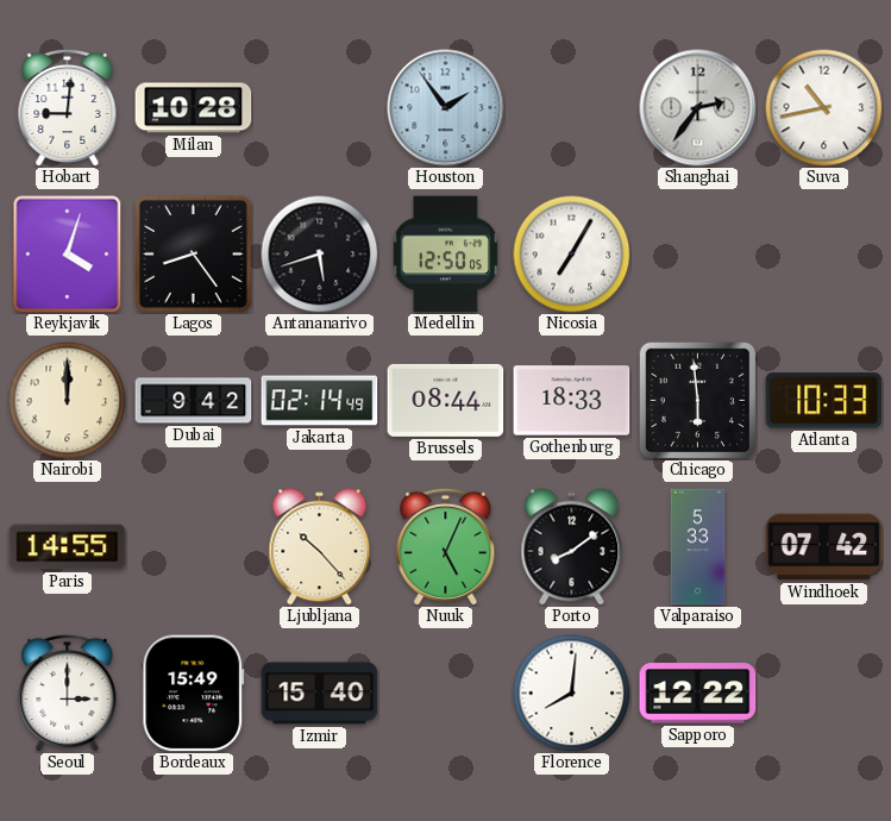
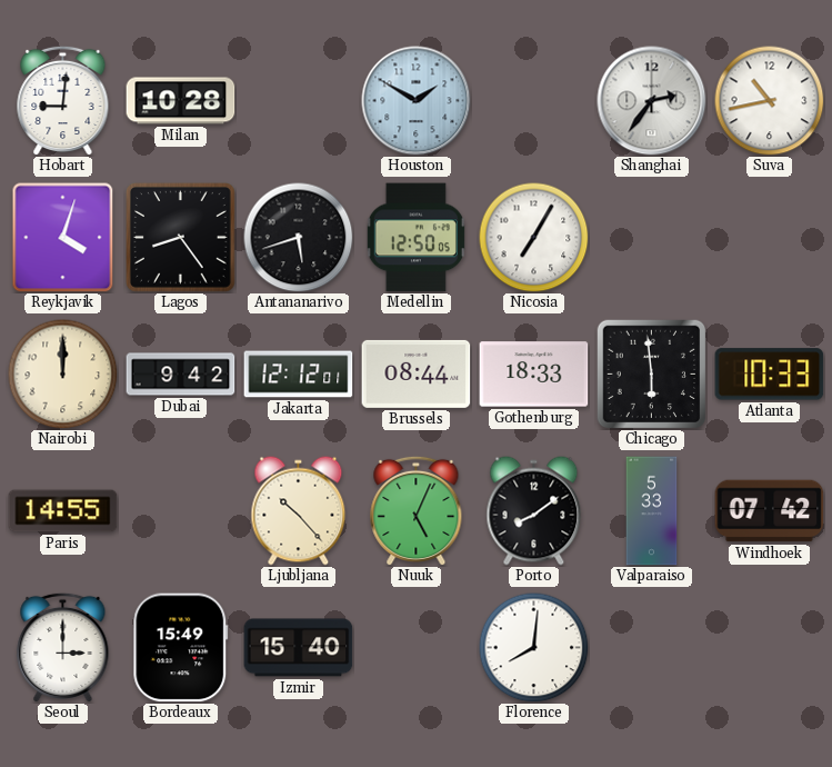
Houston: 1:54 -> 1:50 (417, 101)
Jakarta: 02:14 -> 12:12 (299, 375)
Sapporo: 12:22 -> none (698, 694)
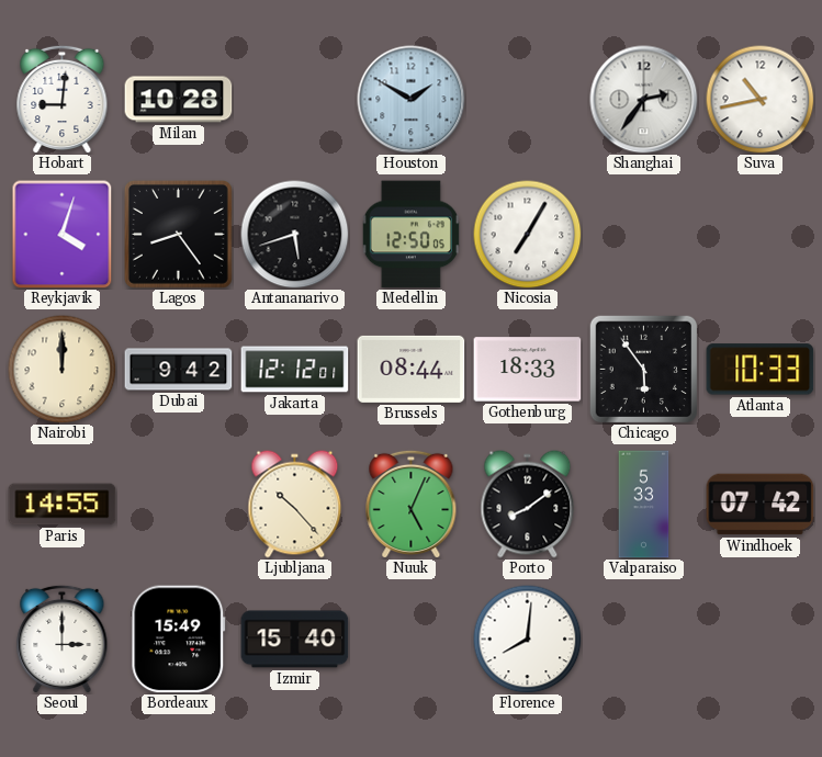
Chicago: 5:59 -> 5:54 (643, 369)
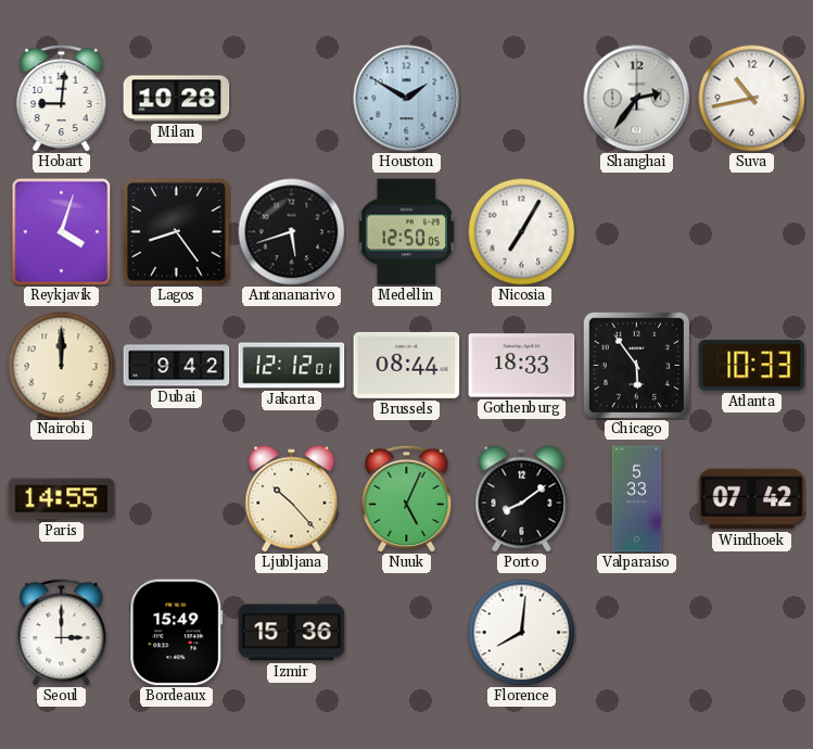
Izmir: 15:40 -> 15:36 (292, 633)
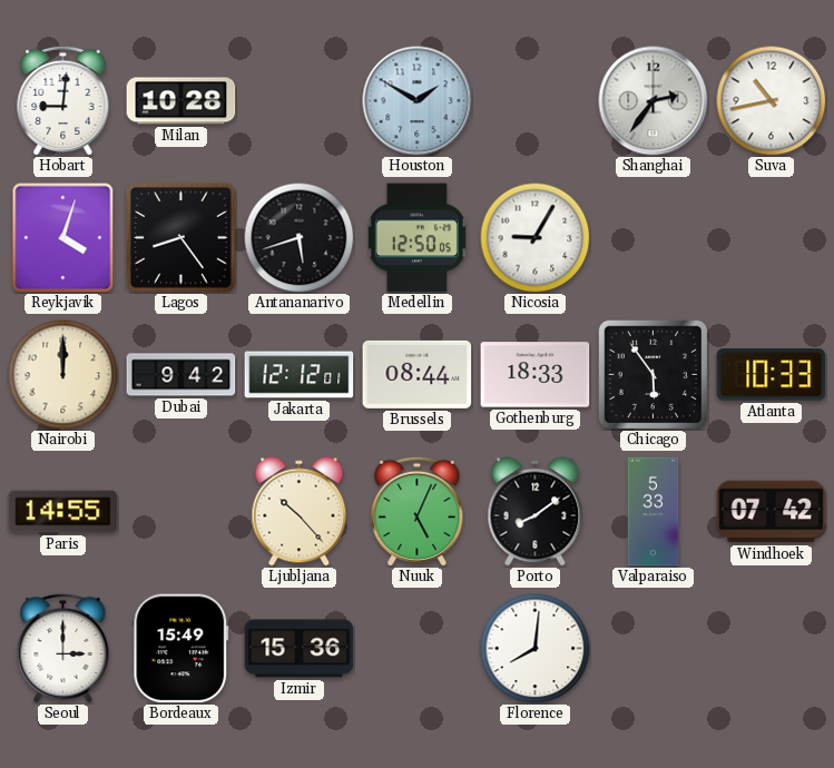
Nicosia: 7:05 -> 9:05 (536, 238)
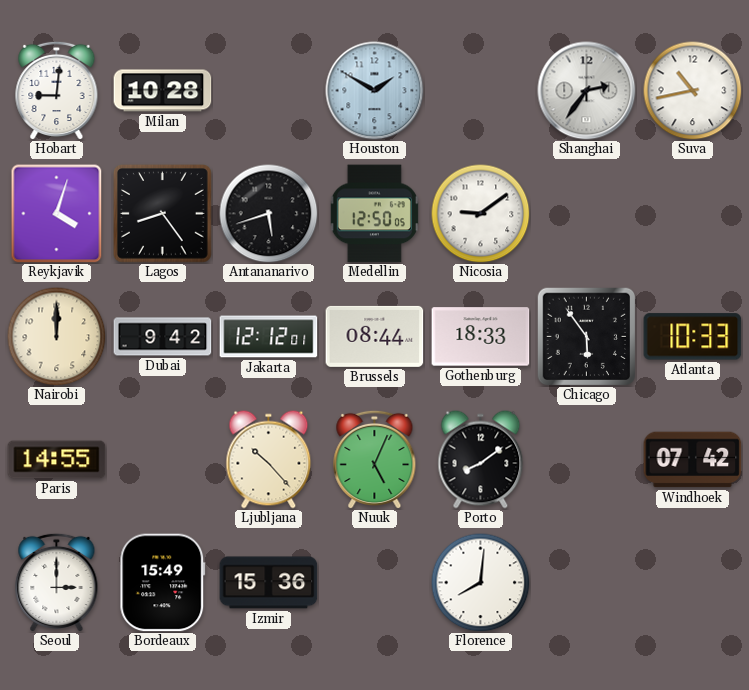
Nicosia: 9:05 -> 9:09 (481, 214)
Valparaiso: 5:33 -> none (654, 512)
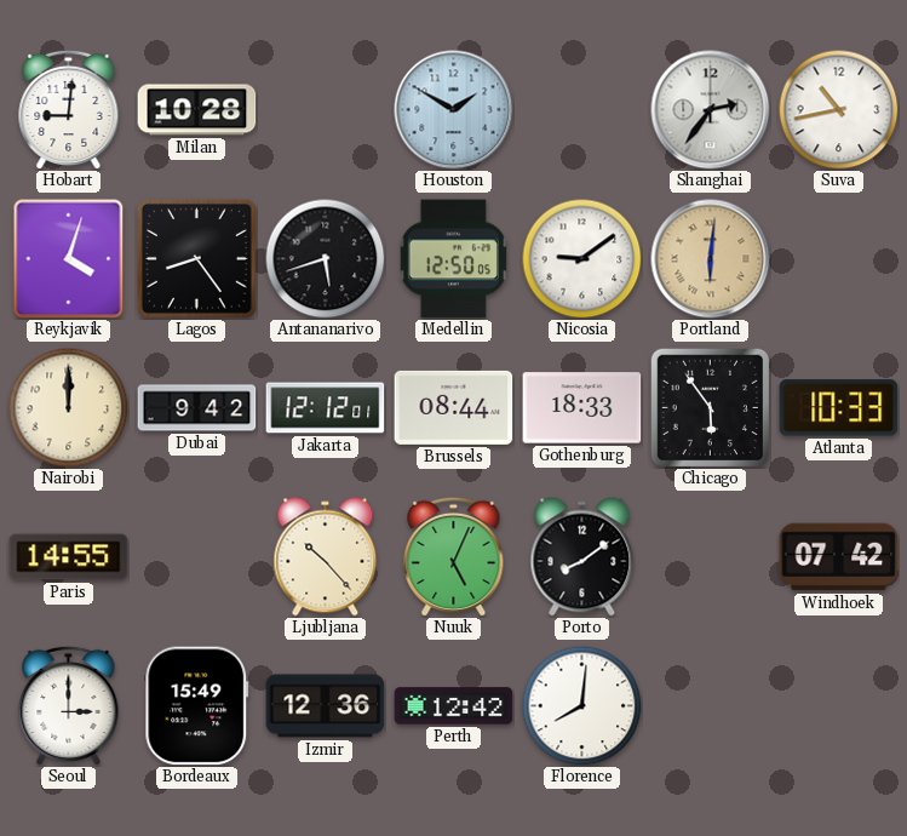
Portland: none -> 6:01 (711, 259)
Izmir: 15:36 -> 12:36 (326, 706)
Perth: none -> 12:42 (454, 706)
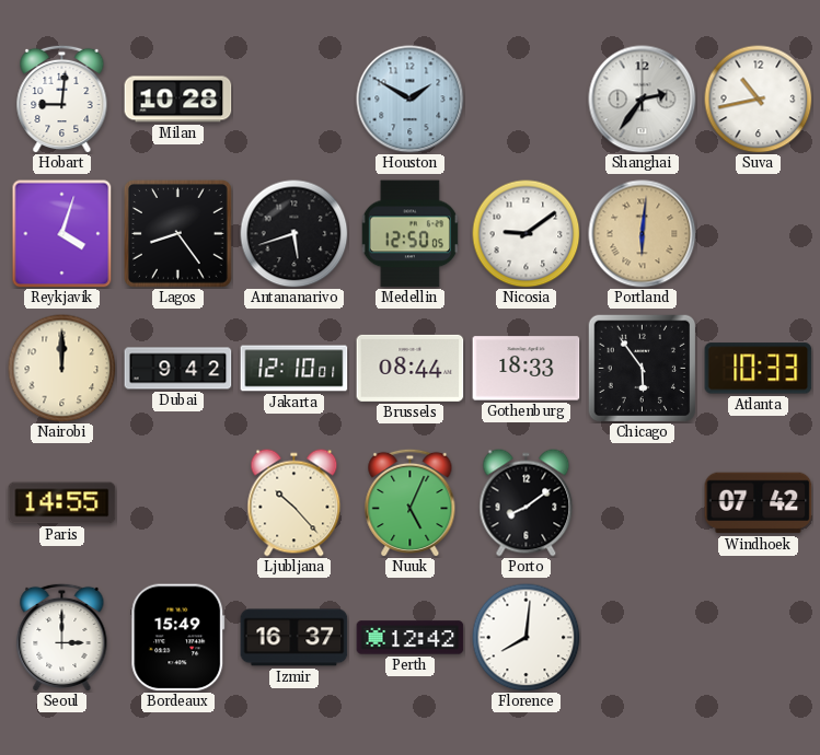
Jakarta: 12:12 -> 12:10 (294, 369)
Izmir: 12:36 -> 16:37 (294, 638)
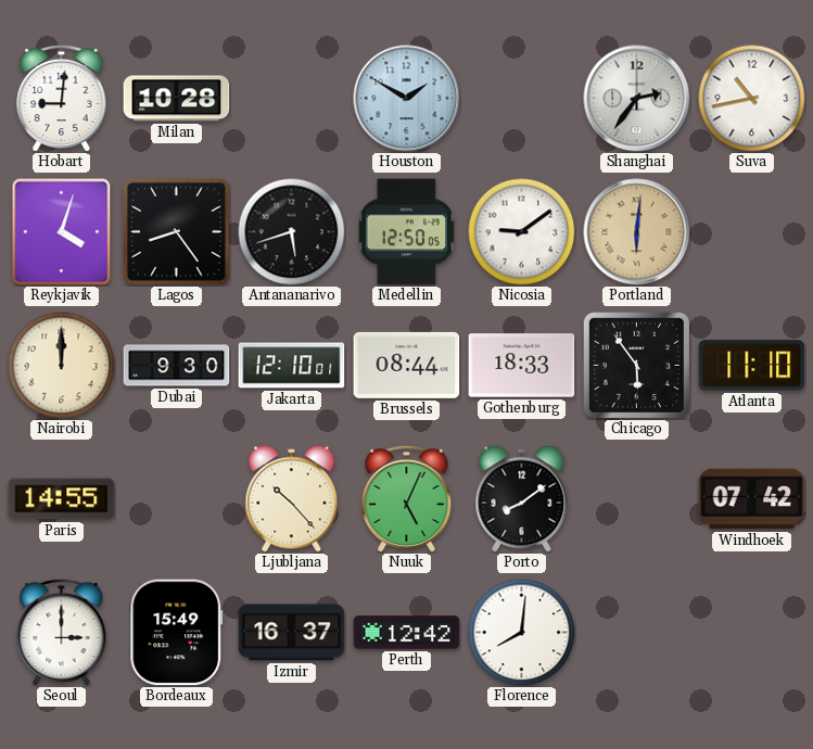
Dubai: 9:42 -> 9:30 (177, 366)
Atlanta: 10:33 -> 11:10 (752, 366)
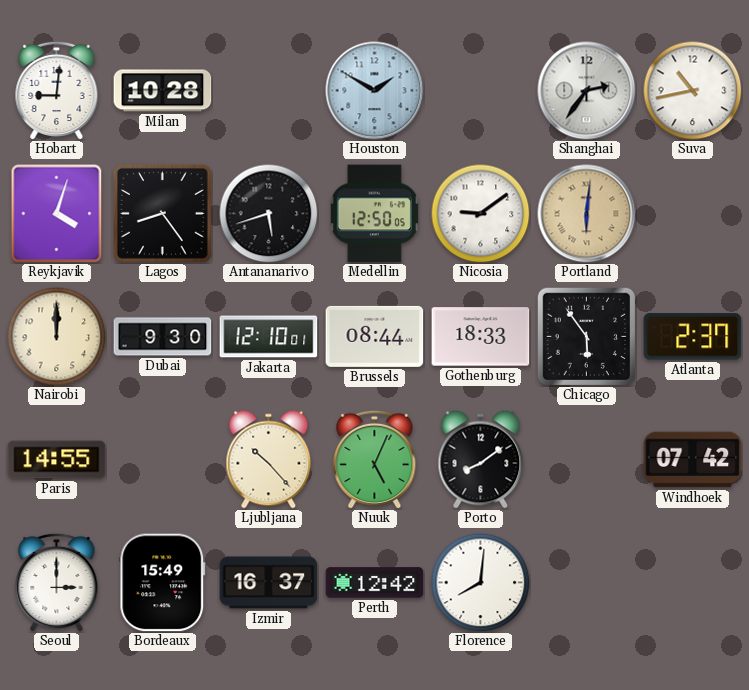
Atlanta: 11:10 -> 2:37 (693, 337)
